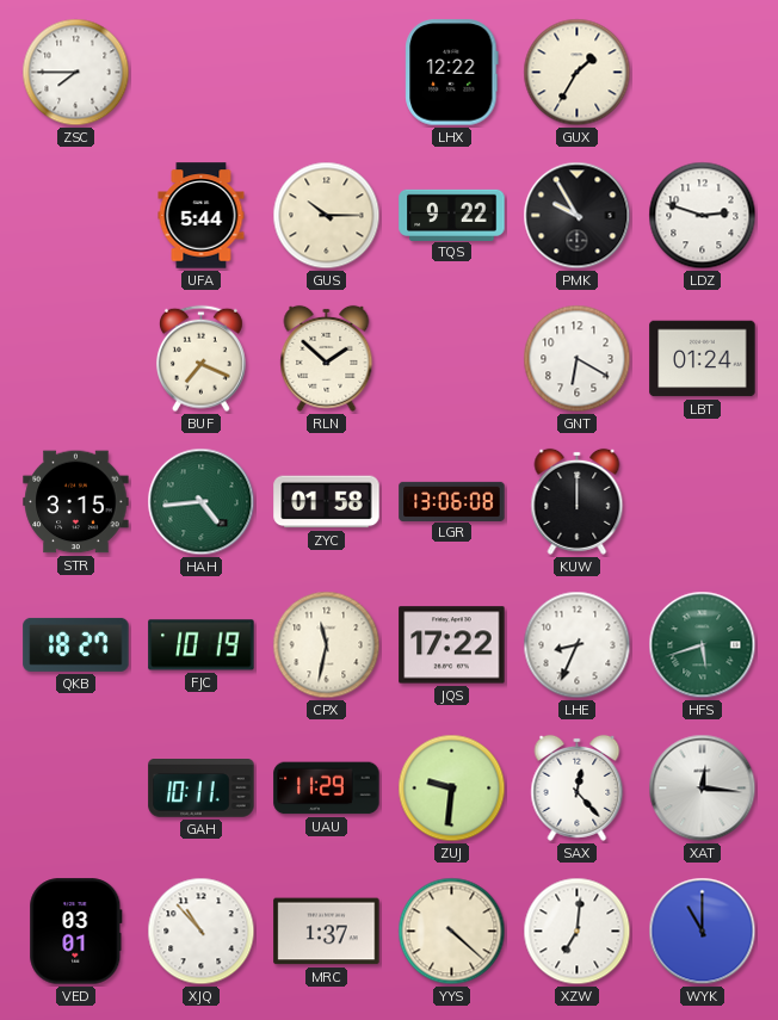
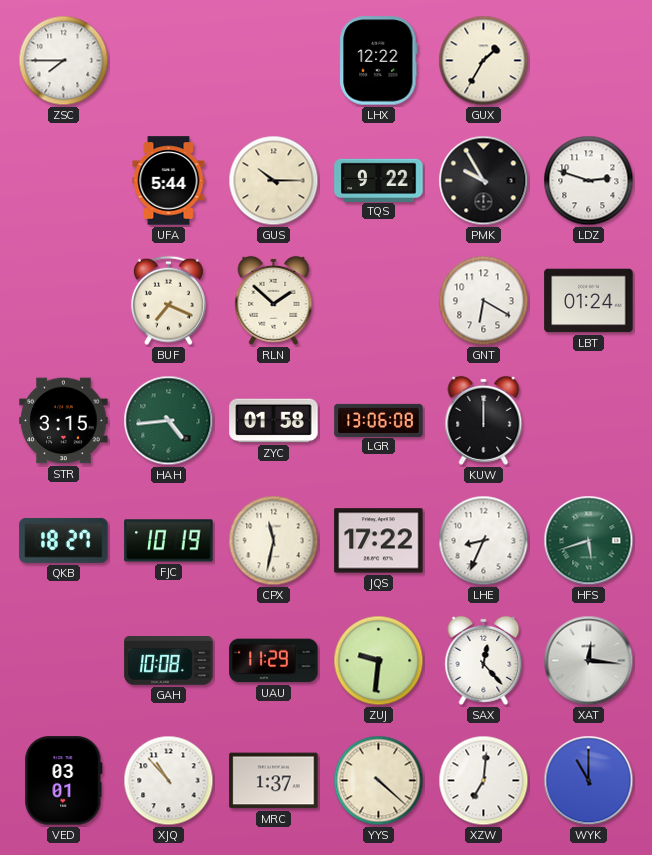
GAH: 10:11 -> 10:08 (169, 661)
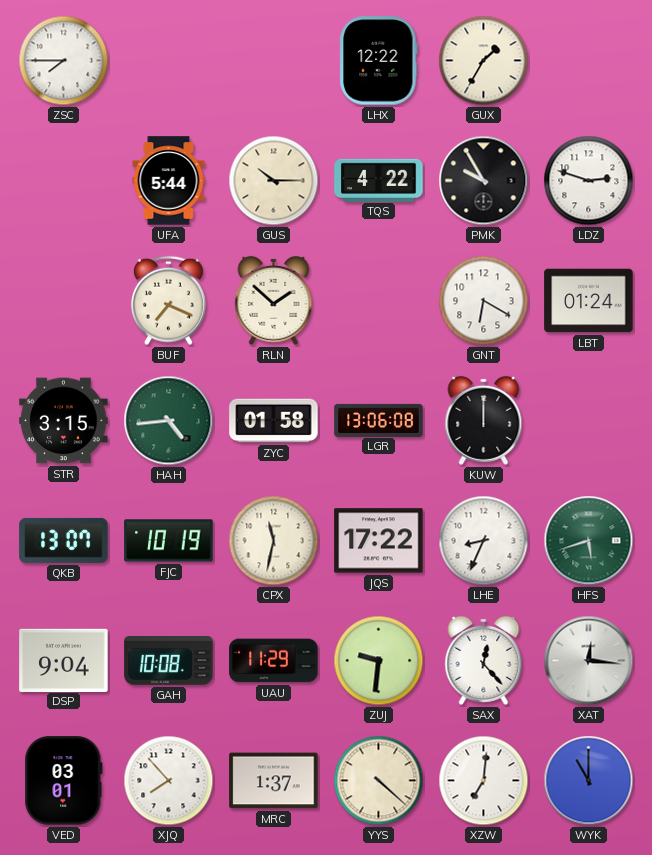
TQS: 9:22 -> 4:22 (379, 180)
QKB: 18:27 -> 13:07 (64, 540)
DSP: none -> 9:04 (64, 660)
XJQ: 10:53 -> 7:53 (169, 781)
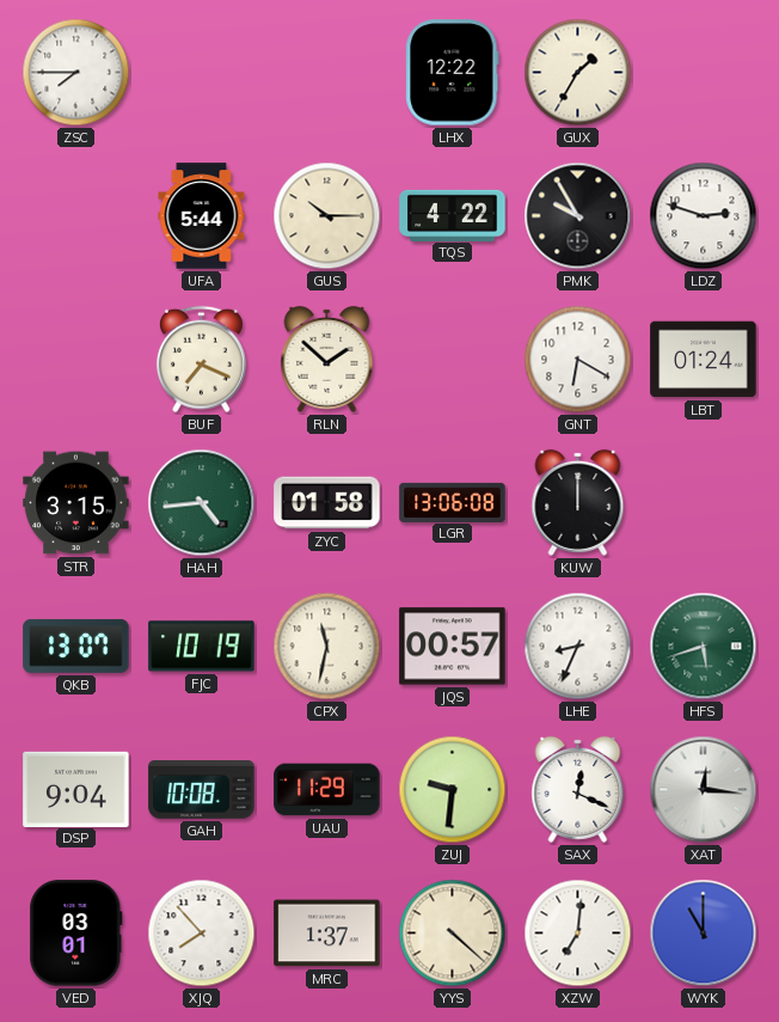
JQS: 17:22 -> 00:57 (453, 647)
SAX: 12:23 -> 12:19 (578, 789)
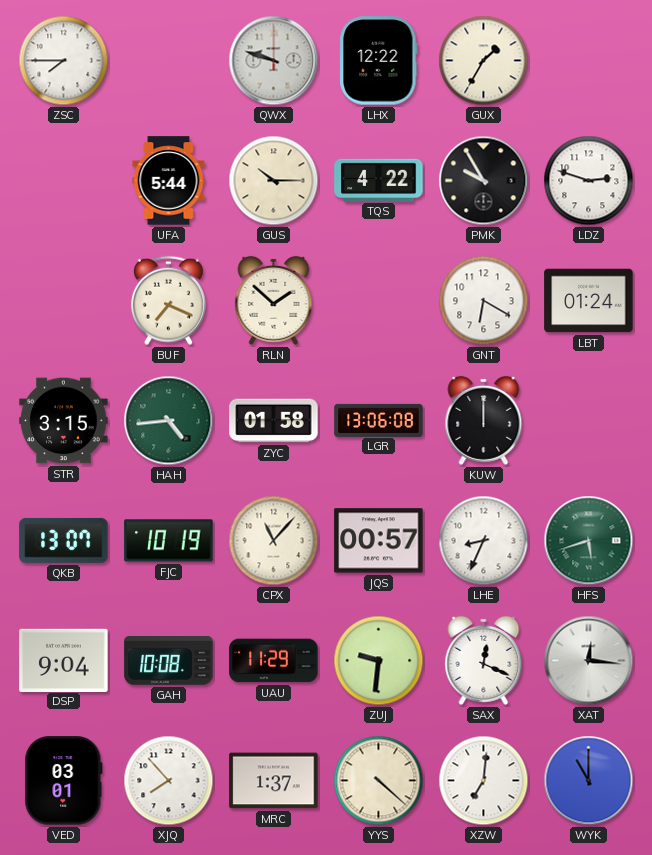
QWX: none -> 9:48 (274, 61)
CPX: 11:32 -> 11:07 (274, 541)
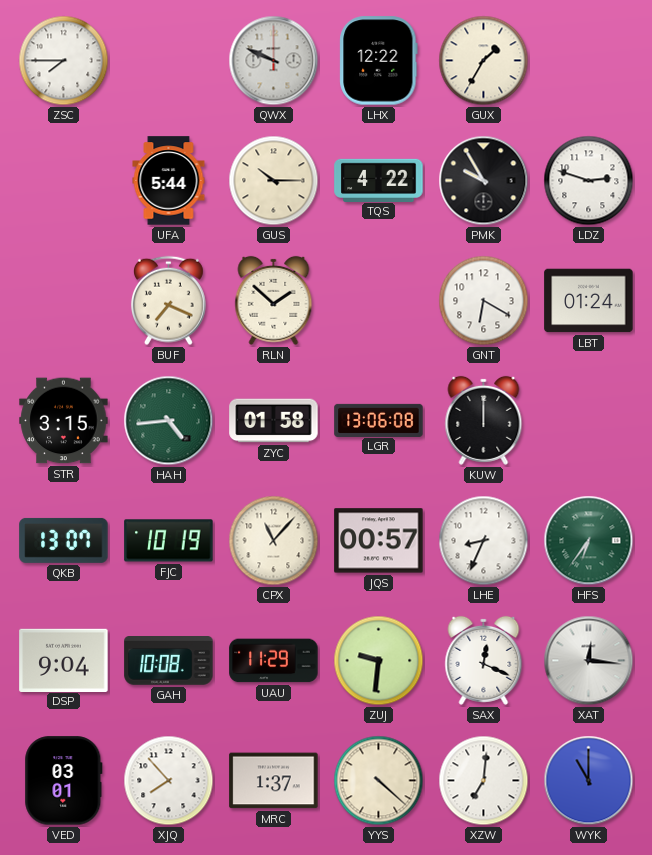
QWX: 9:48 -> 9:49 (274, 61)
HFS: 5:42 -> 6:36 (589, 541)
